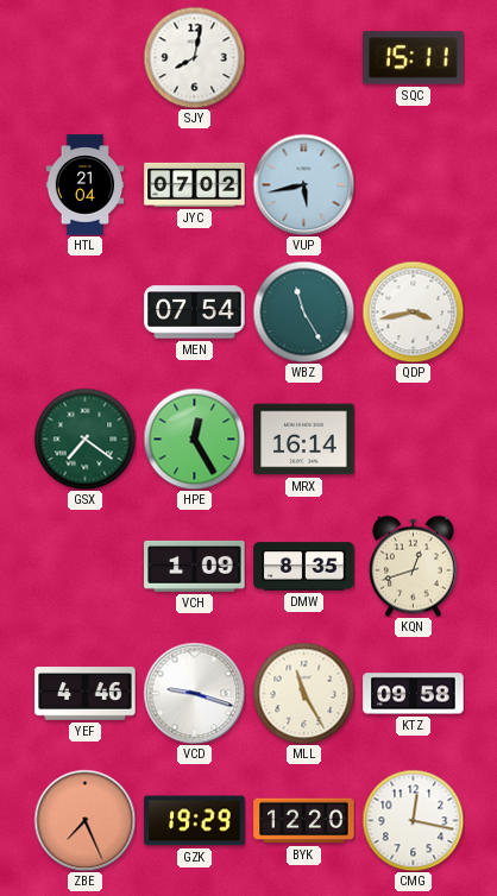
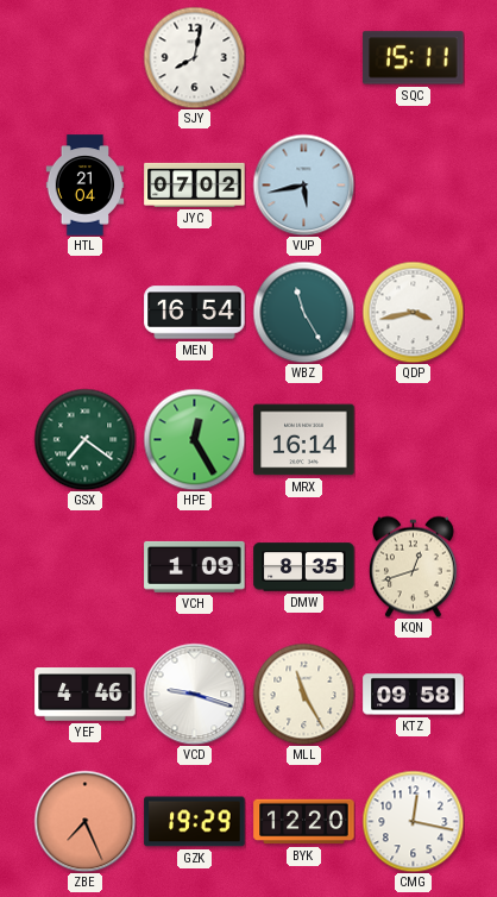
MEN: 07:54 -> 16:54 (195, 313)
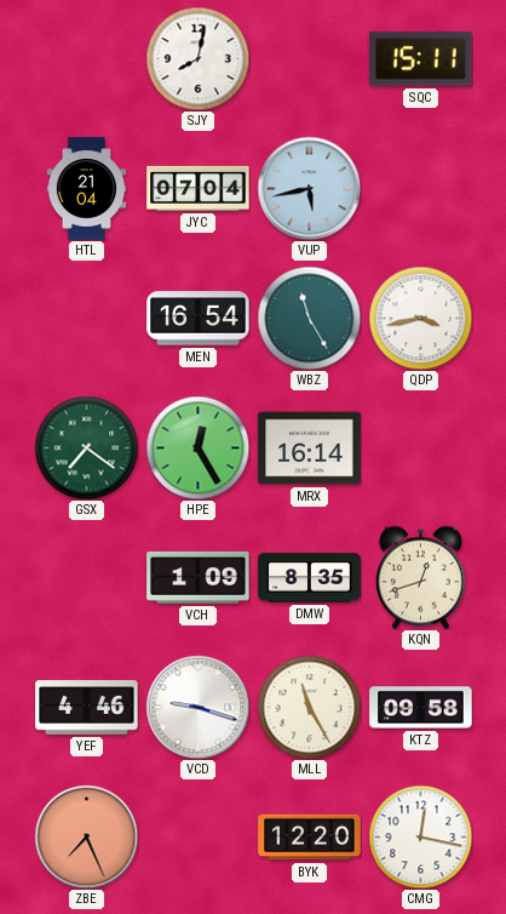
JYC: 07:02 -> 07:04 (199, 188)
GZK: 19:29 -> none (195, 822)
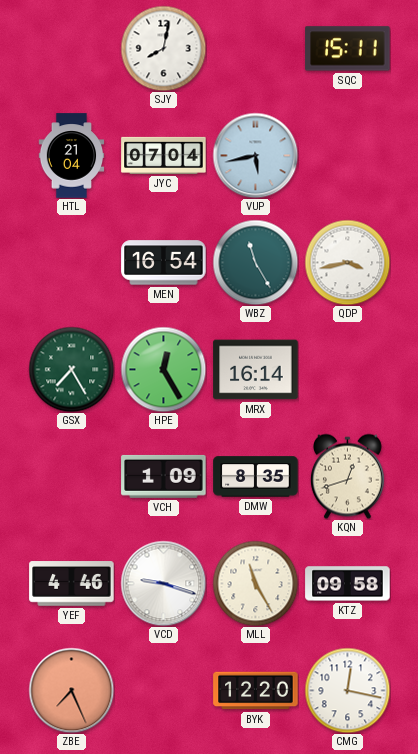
GSX: 7:21 -> 7:25 (71, 369)
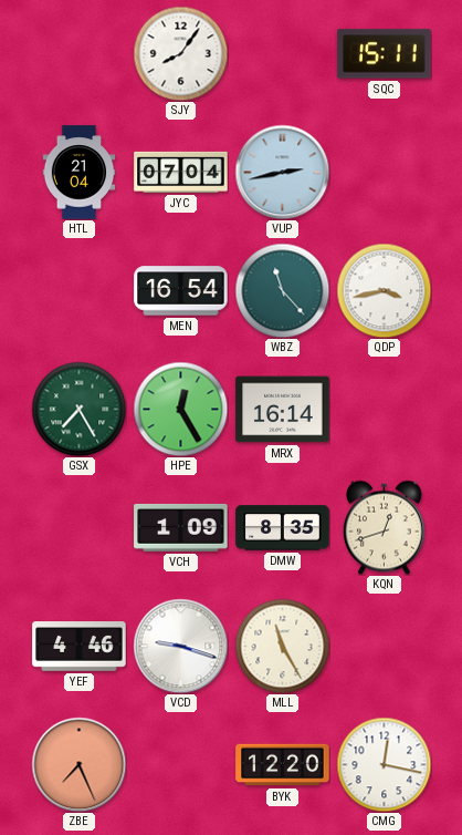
SJY: 8:02 -> 8:06 (180, 53)
VUP: 5:43 -> 2:43 (282, 172)
WBZ: 11:25 -> 11:23 (282, 290)
KTZ: 09:58 -> none (348, 584)
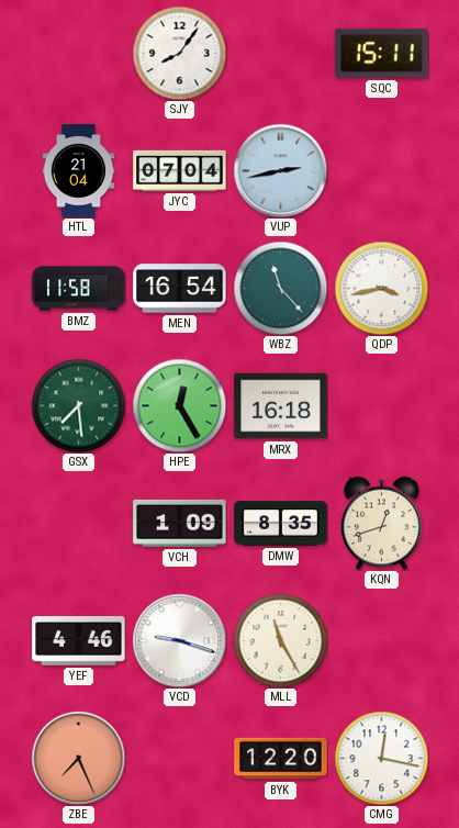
BMZ: none -> 11:58 (79, 289)
GSX: 7:25 -> 7:29 (78, 405)
MRX: 16:14 -> 16:18 (281, 406)
